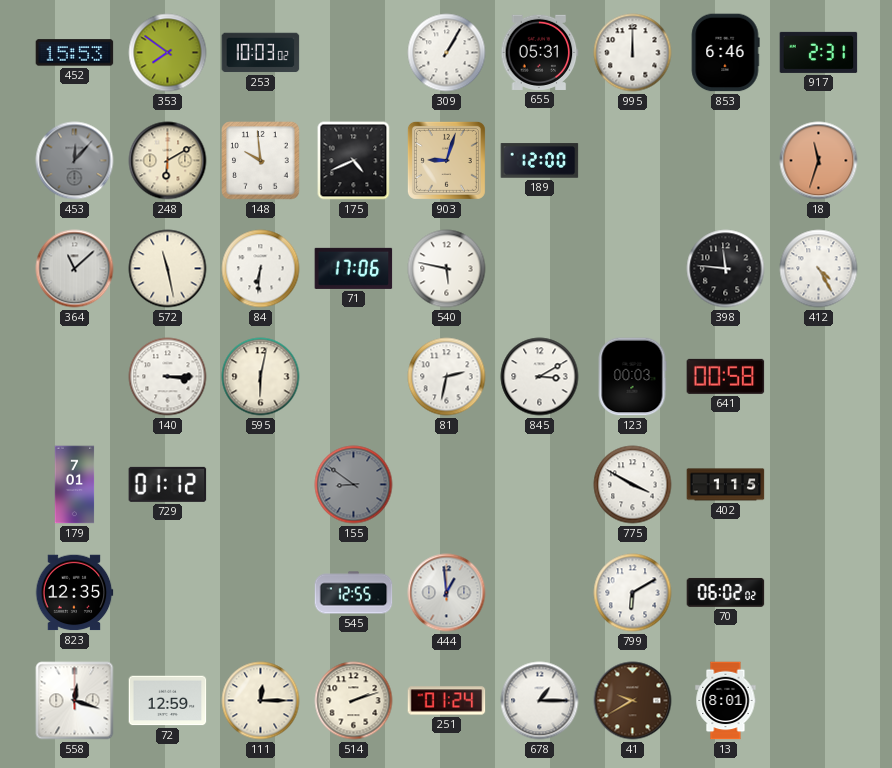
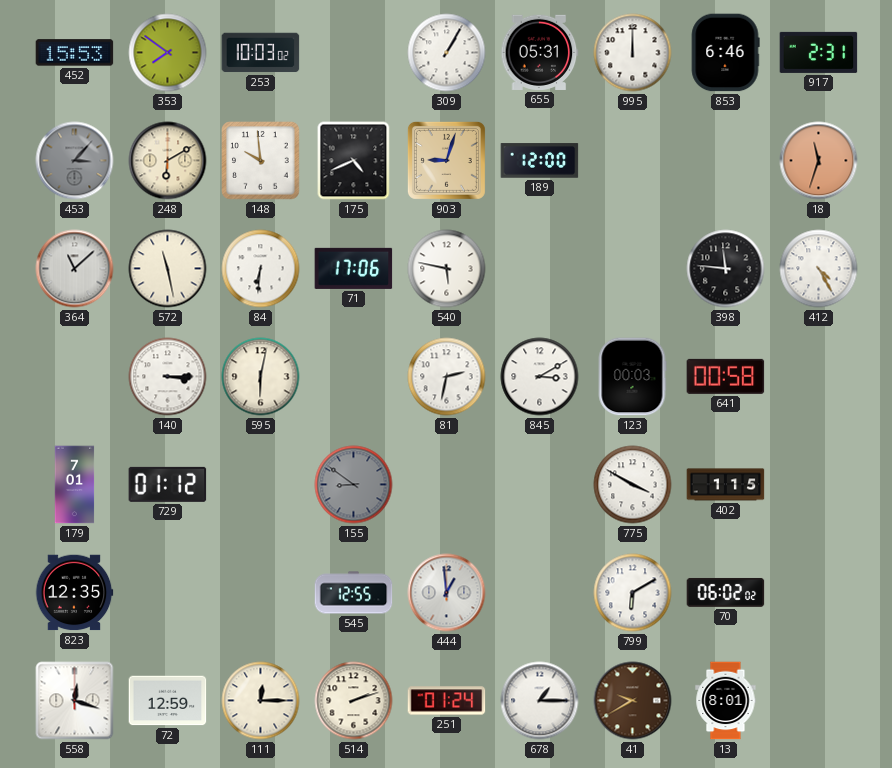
453: 12:07 -> 3:07 (75, 161)
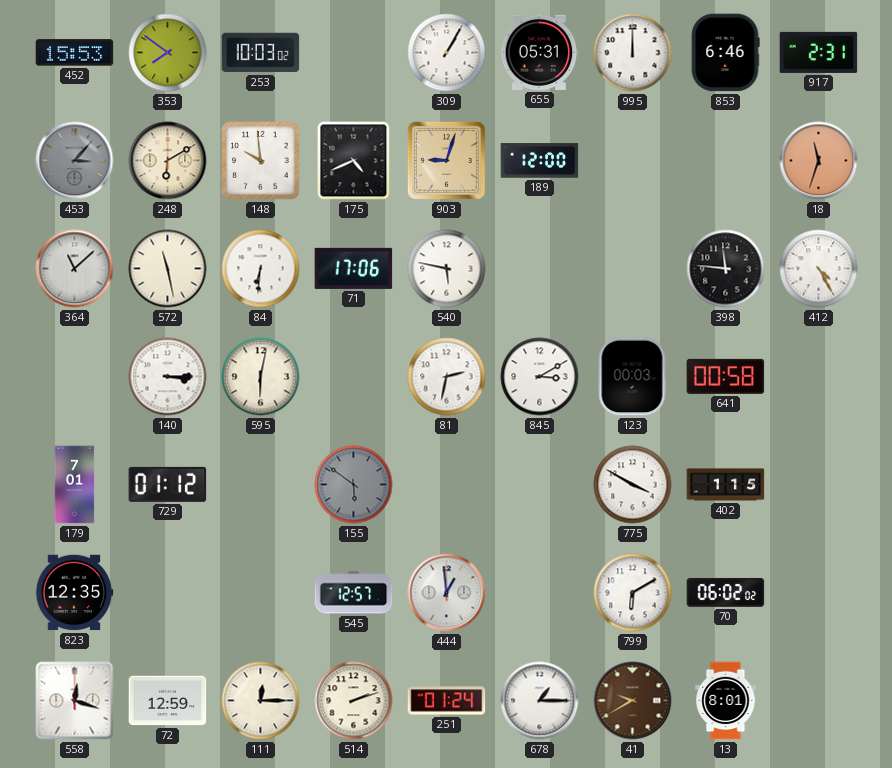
155: 8:51 -> 5:51 (354, 485)
545: 12:55 -> 12:57 (354, 593)
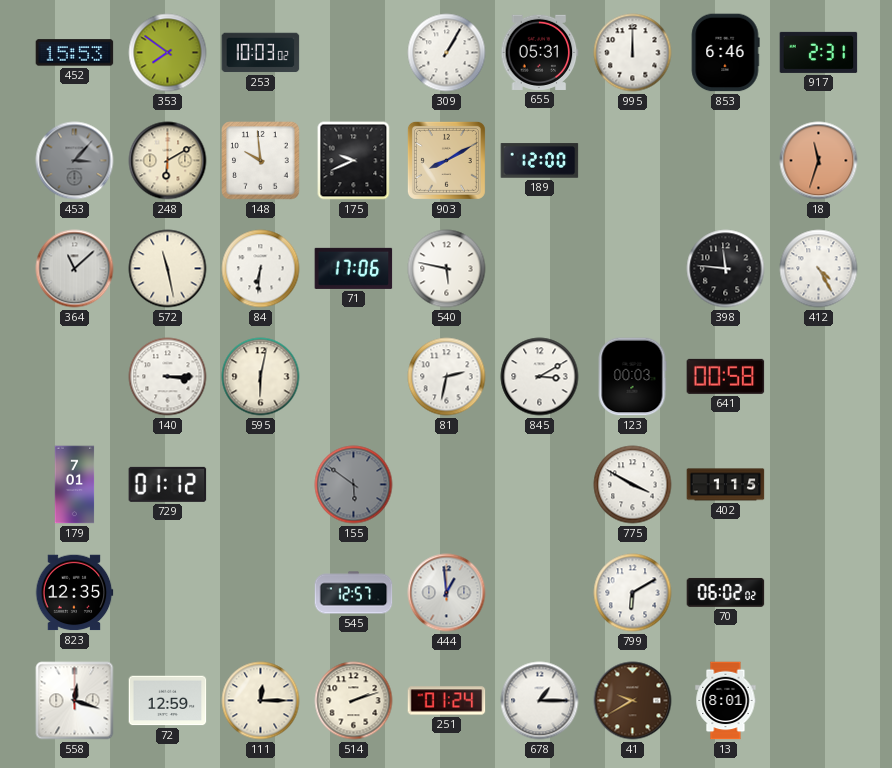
175: 4:41 -> 9:41 (354, 161)
903: 9:03 -> 8:10 (446, 160)
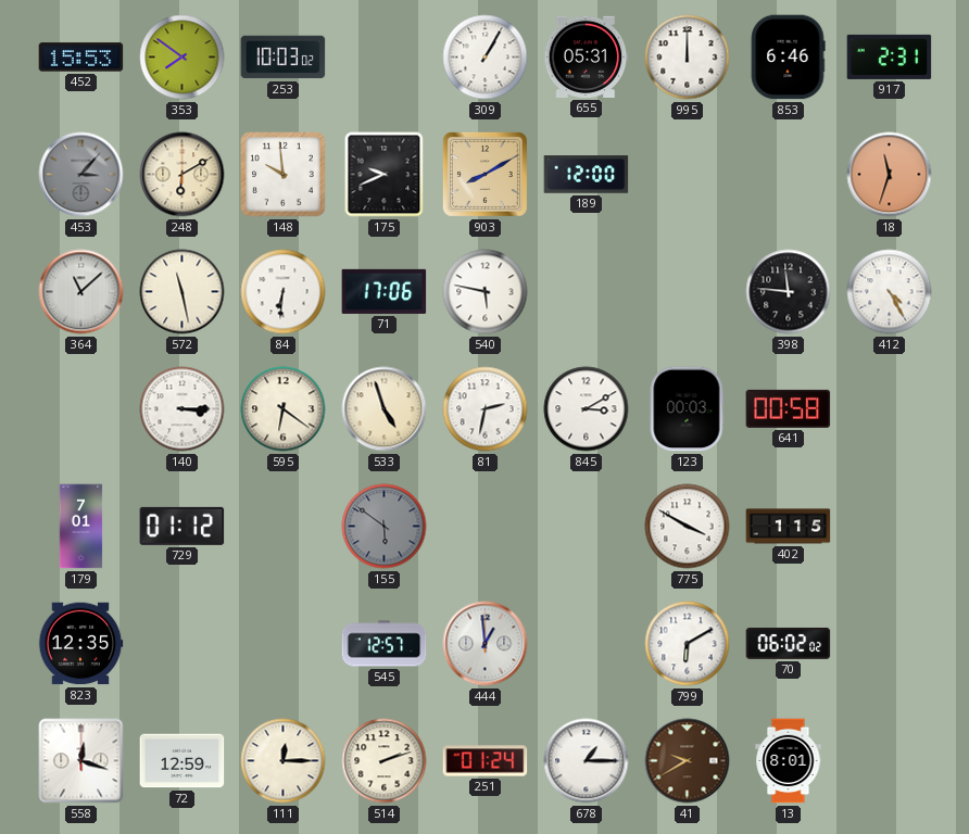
595: 6:02 -> 6:21 (284, 409)
533: none -> 4:57 (385, 409)
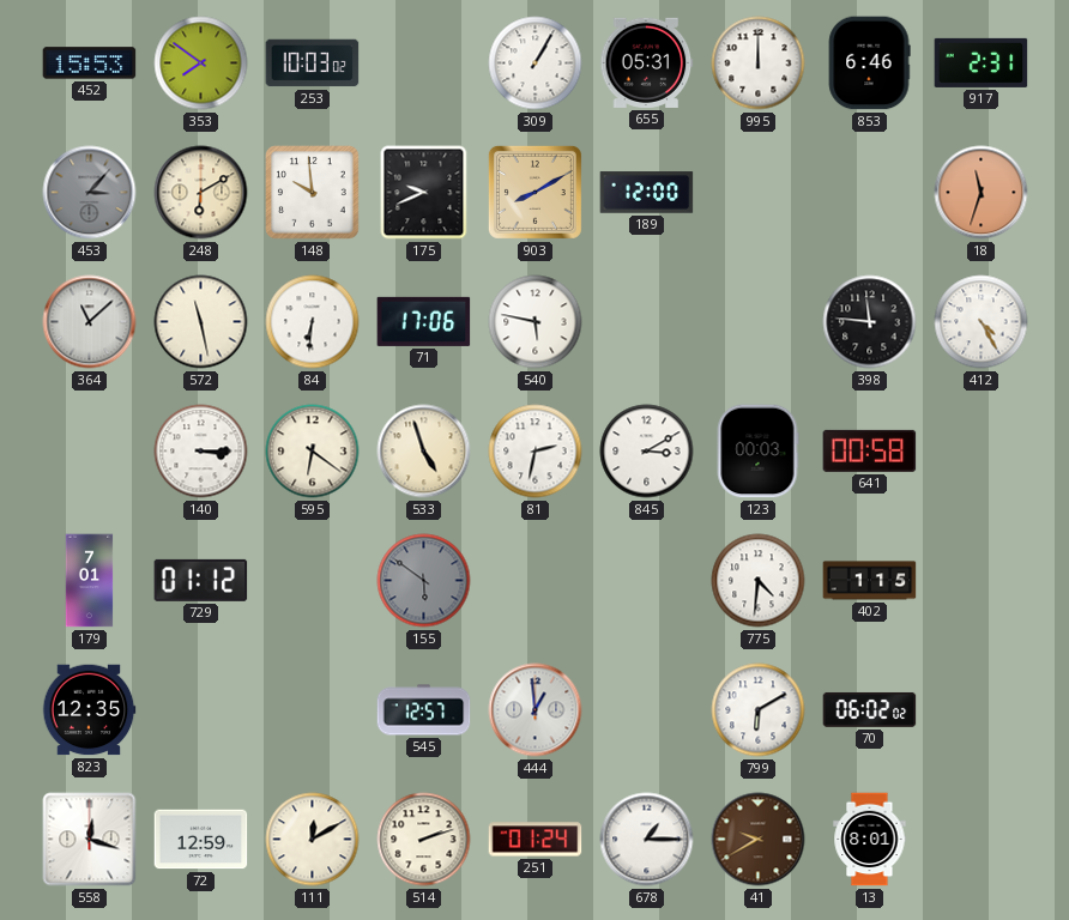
775: 3:50 -> 4:31 (759, 581)
111: 12:15 -> 12:10 (313, 840)
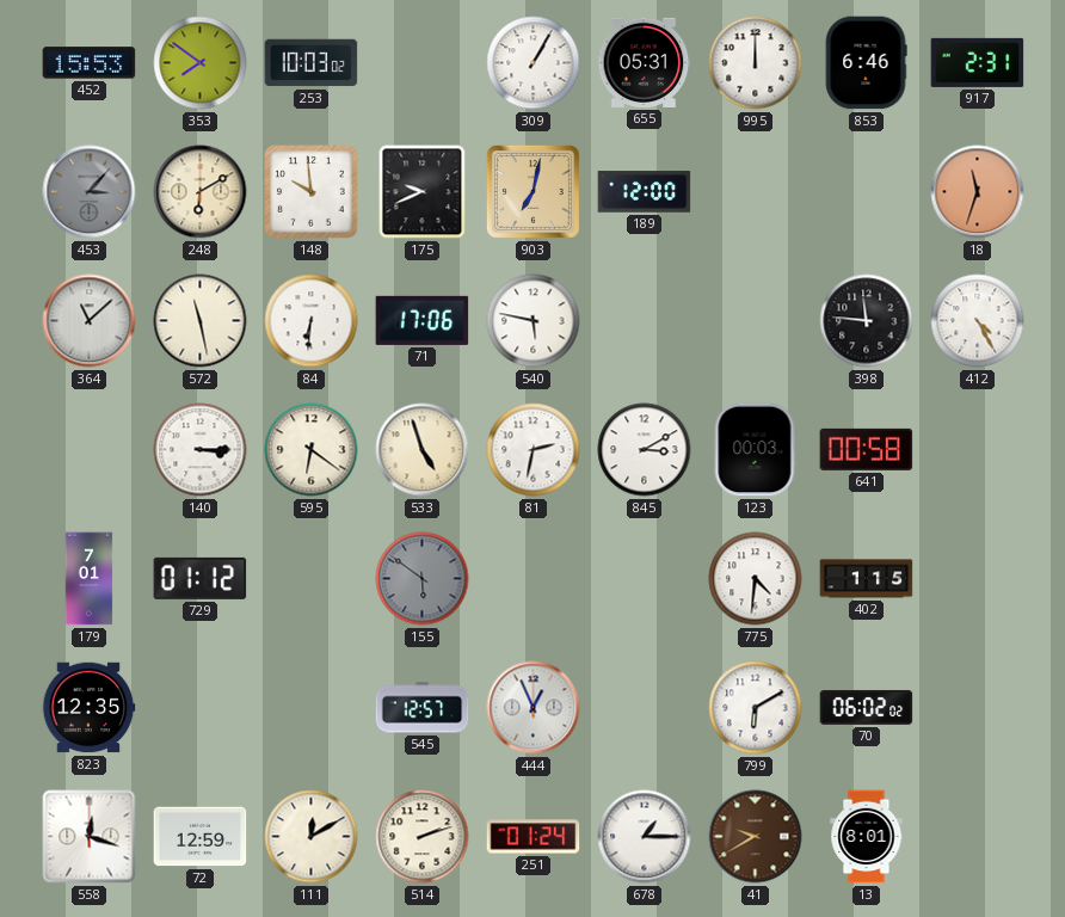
903: 8:10 -> 7:02 (532, 191)
444: 12:59 -> 12:56 (534, 708)
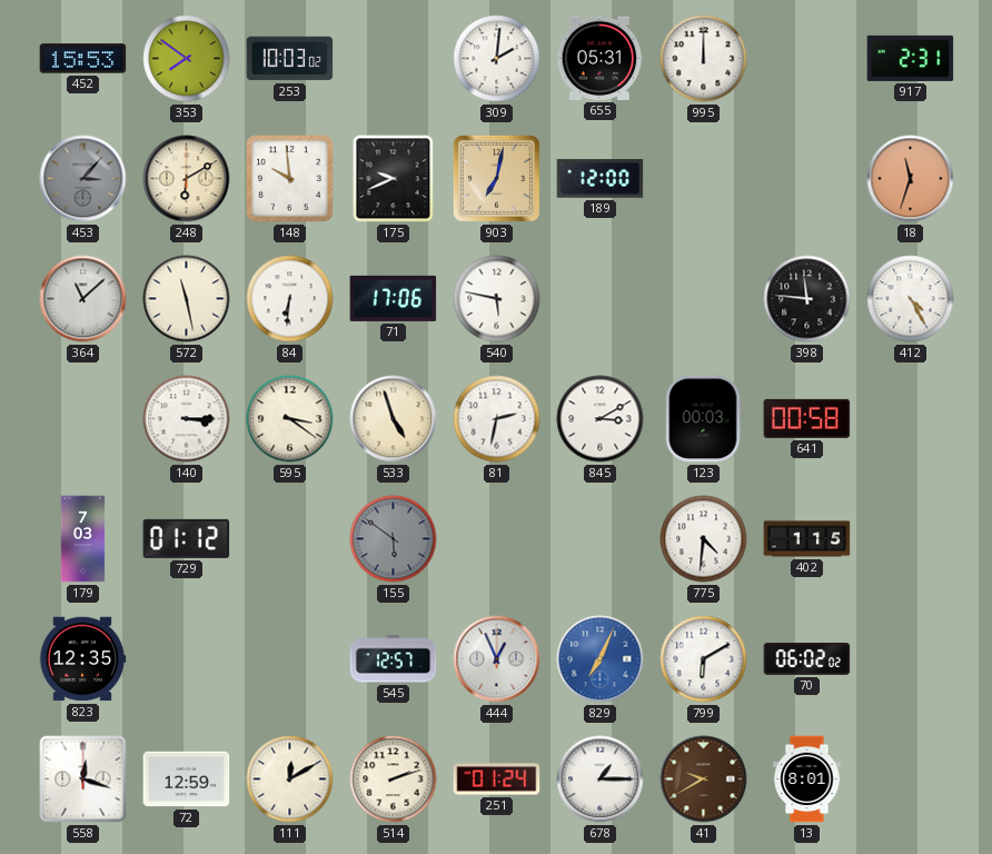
309: 1:05 -> 2:01 (497, 59)
853: 6:46 -> none (866, 63)
595: 6:21 -> 3:21 (290, 419)
179: 7:01 -> 7:03 (83, 539)
829: none -> 7:04 (601, 659)
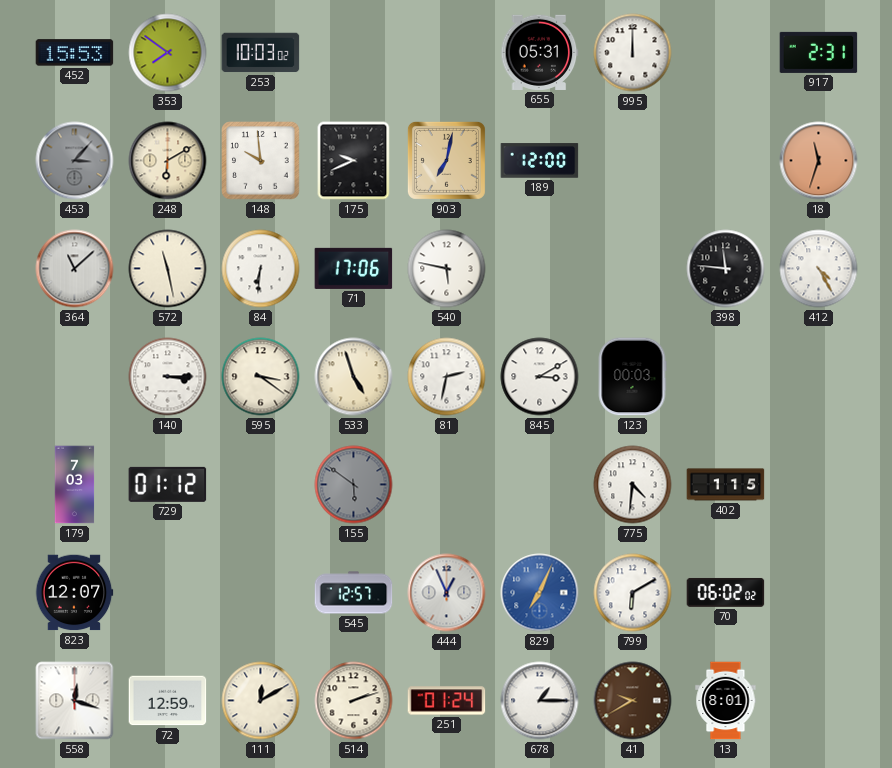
309: 2:01 -> none (497, 59)
641: 00:58 -> none (807, 418)
823: 12:35 -> 12:07 (74, 593)
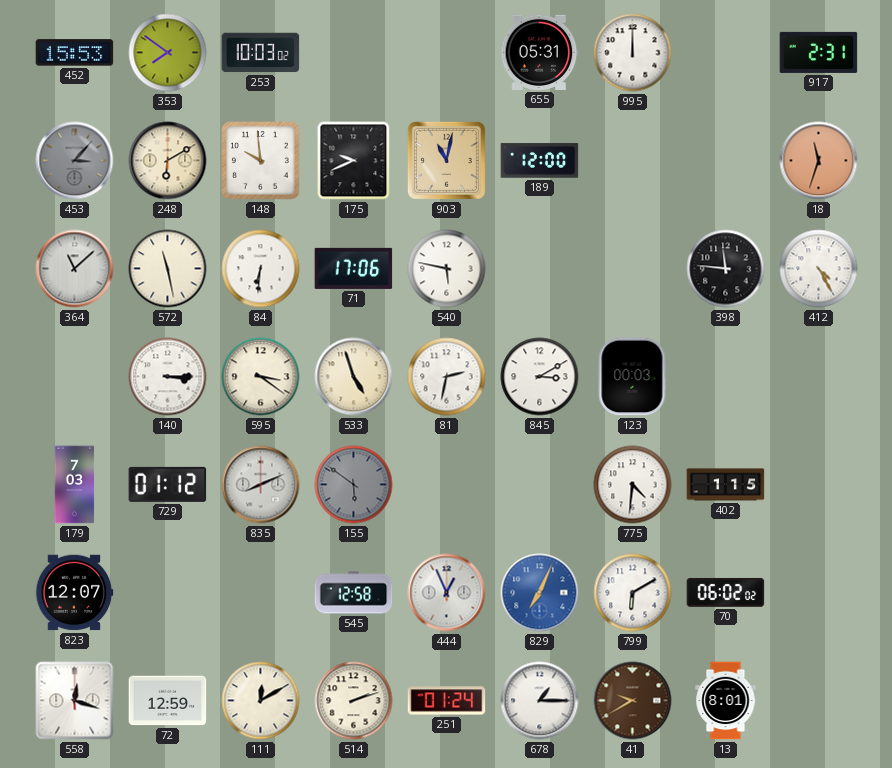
903: 7:02 -> 11:02 (446, 160)
835: none -> 8:11 (261, 485)
545: 12:57 -> 12:58 (354, 593)
